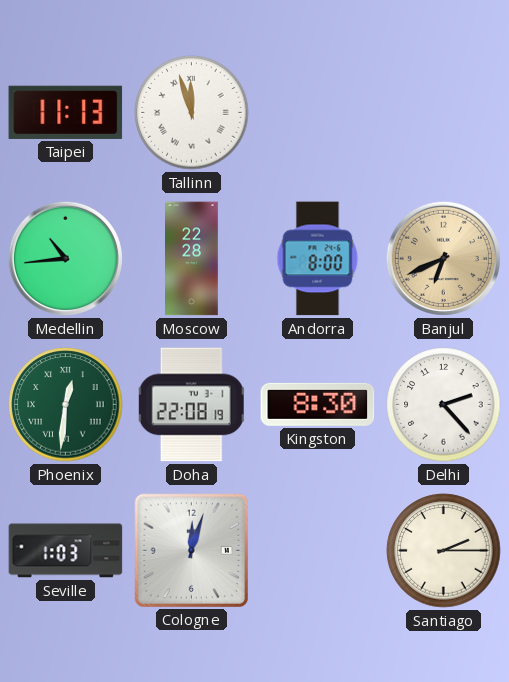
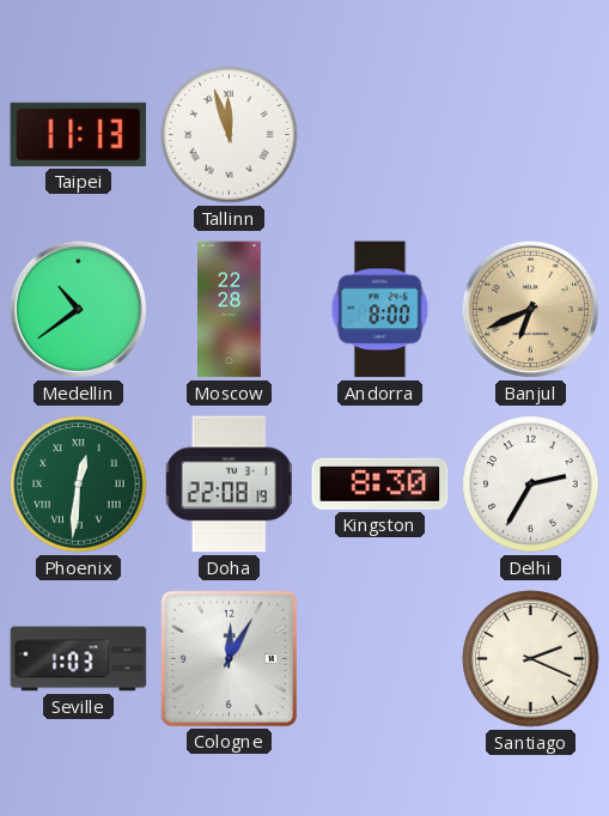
Medellin: 10:44 -> 10:39 (78, 309)
Delhi: 2:23 -> 2:35 (531, 485)
Cologne: 12:03 -> 12:05 (229, 658)
Santiago: 2:15 -> 2:19 (531, 659)
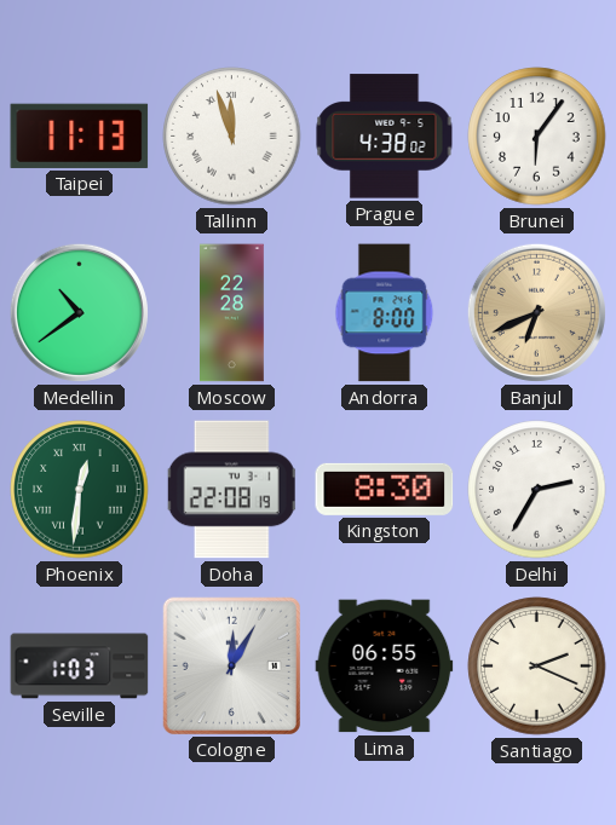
Prague: none -> 4:38 (385, 137)
Brunei: none -> 6:06 (537, 137)
Lima: none -> 06:55 (385, 667)
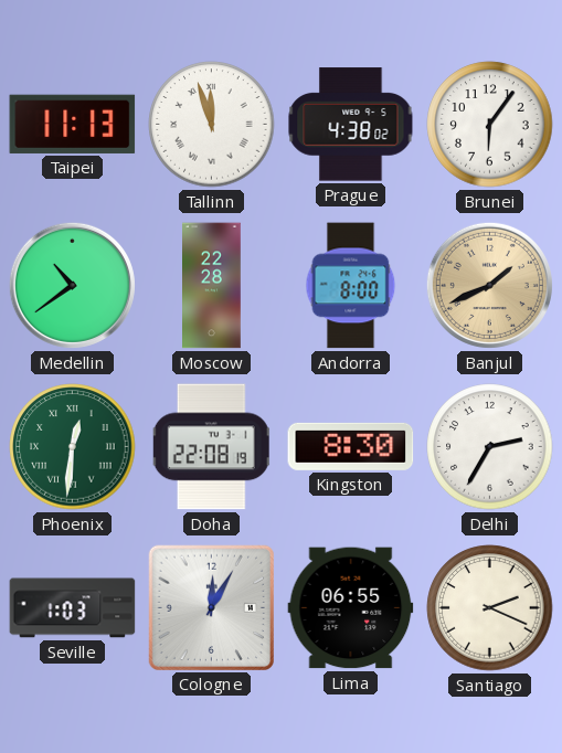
Banjul: 6:41 -> 1:41 (489, 285)
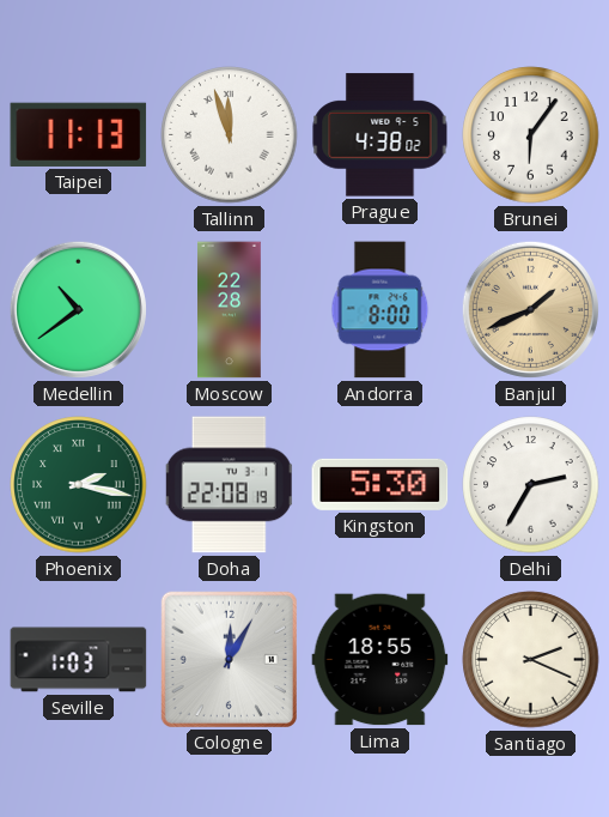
Phoenix: 12:31 -> 2:17 (79, 485)
Kingston: 8:30 -> 5:30 (380, 484)
Lima: 06:55 -> 18:55 (380, 660)
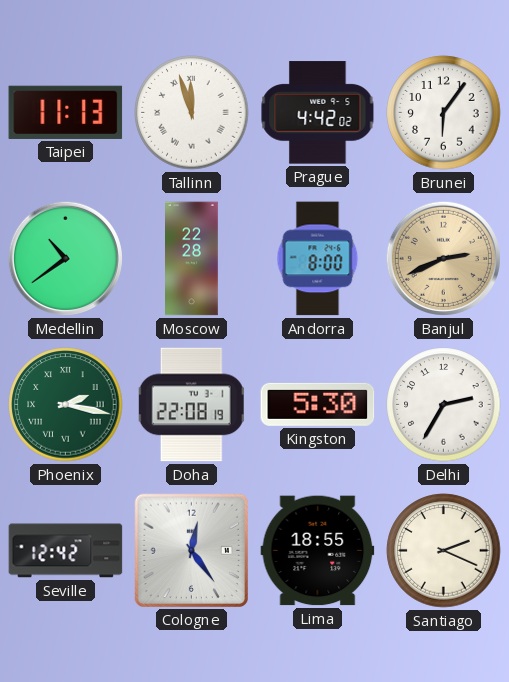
Prague: 4:38 -> 4:42 (318, 113)
Banjul: 1:41 -> 2:41 (443, 258)
Seville: 1:03 -> 12:42 (66, 551)
Cologne: 12:05 -> 12:24 (191, 550)
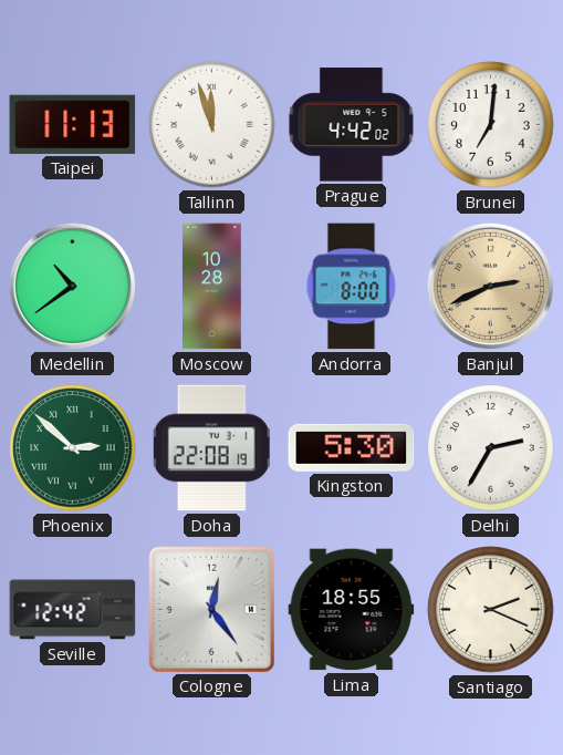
Brunei: 6:06 -> 7:01 (491, 125)
Moscow: 22:28 -> 10:28 (212, 287)
Phoenix: 2:17 -> 2:52 (73, 448)
